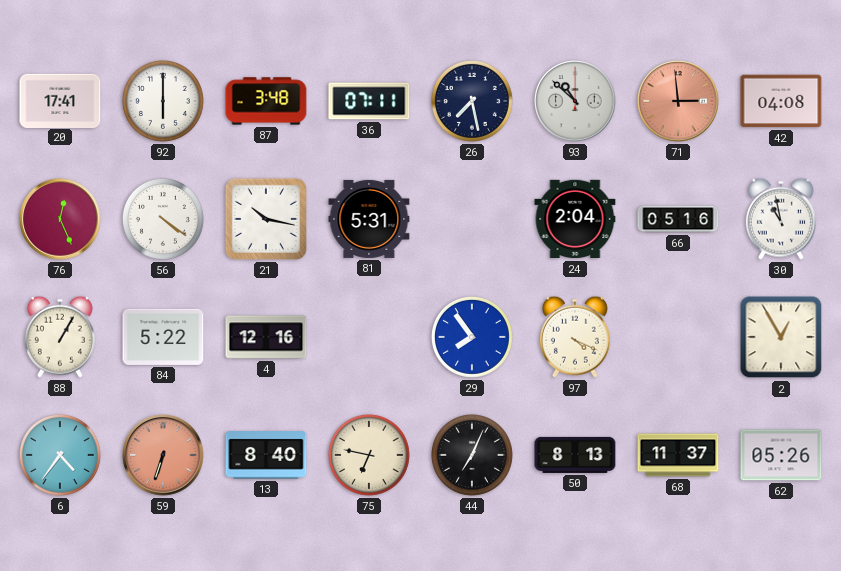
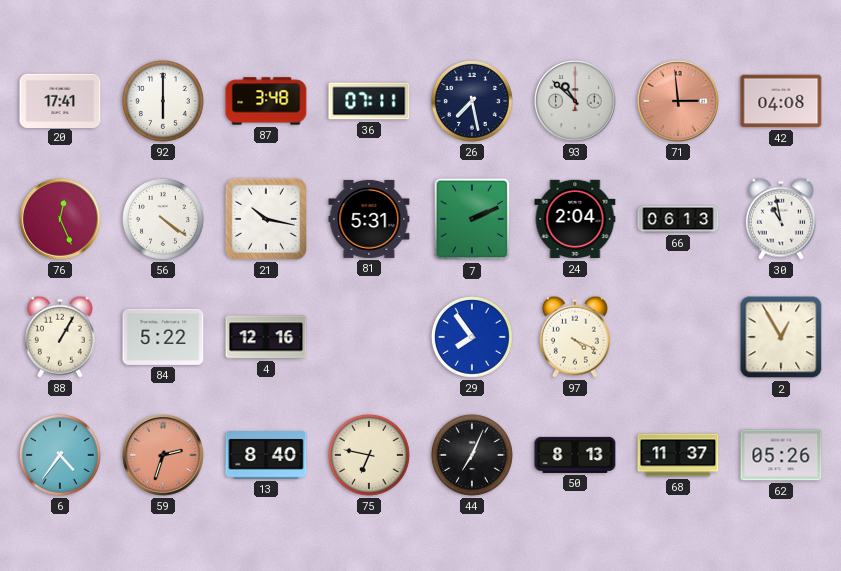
7: none -> 2:11 (472, 219)
66: 05:16 -> 06:13 (678, 219)
59: 6:33 -> 2:33 (163, 455)
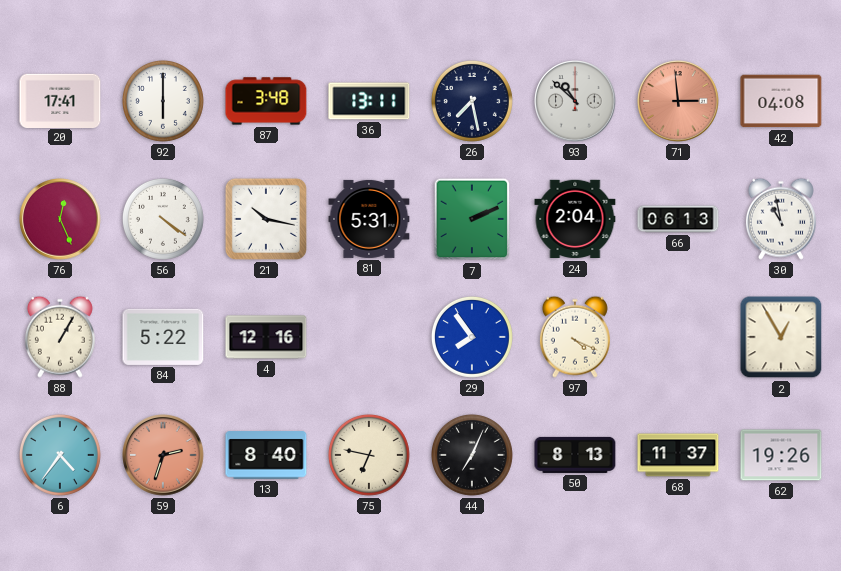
36: 07:11 -> 13:11 (369, 101)
62: 05:26 -> 19:26 (781, 455)
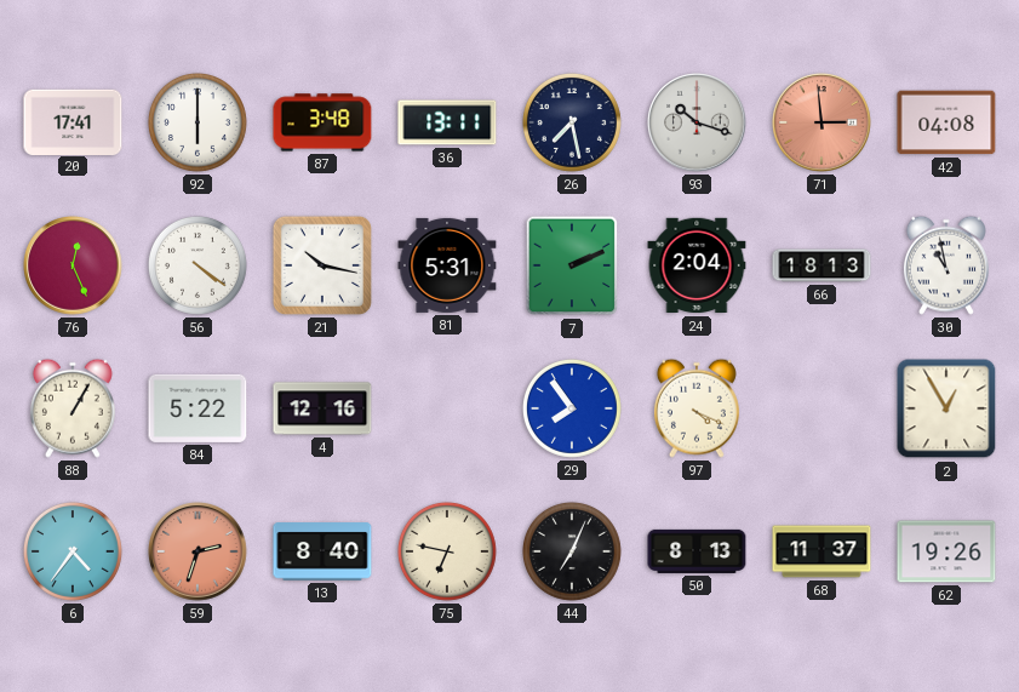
93: 10:52 -> 10:18 (697, 122)
66: 06:13 -> 18:13 (822, 265)
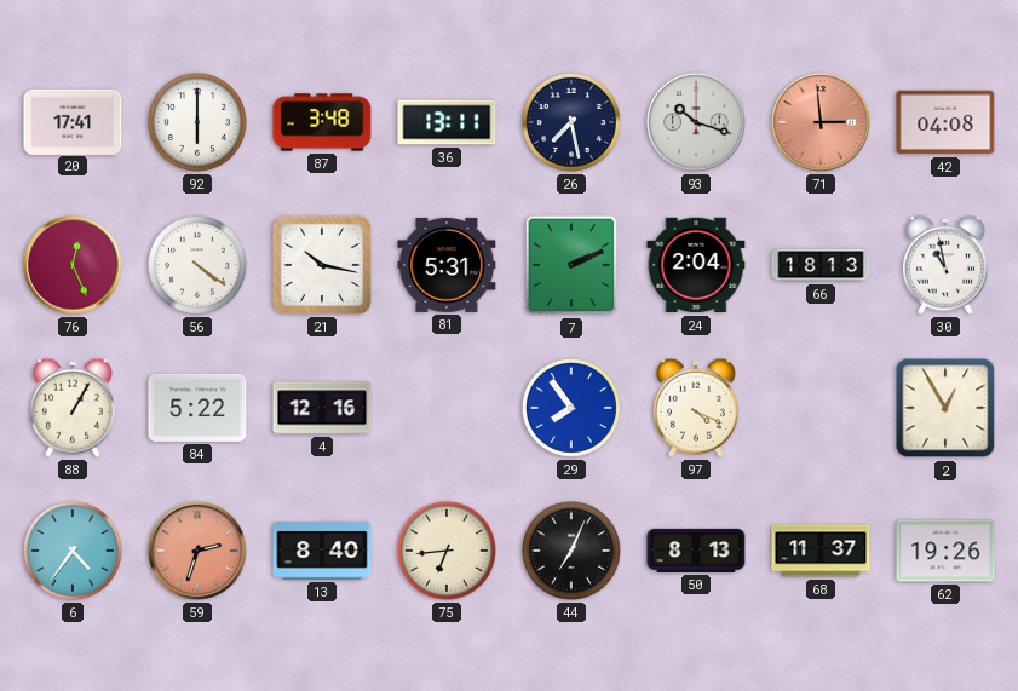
75: 6:47 -> 6:44 (447, 551)
